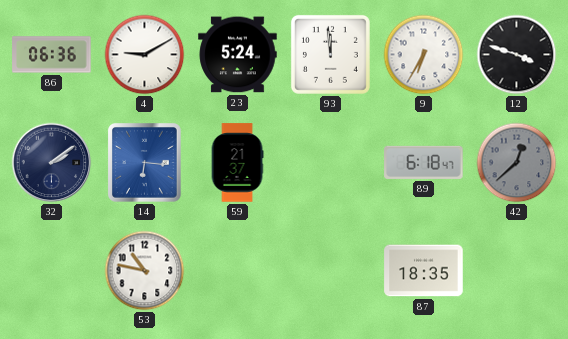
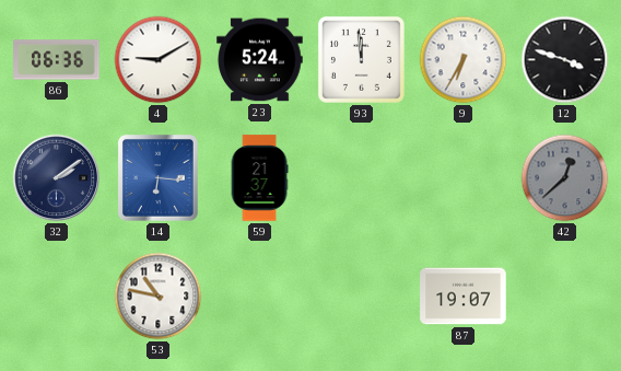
89: 6:18 -> none (424, 162)
87: 18:35 -> 19:07 (464, 297)
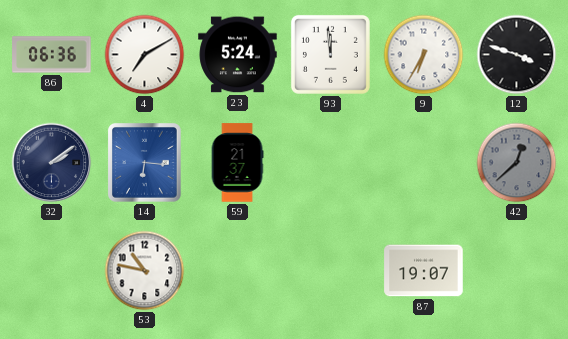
4: 9:10 -> 7:10 (145, 55)
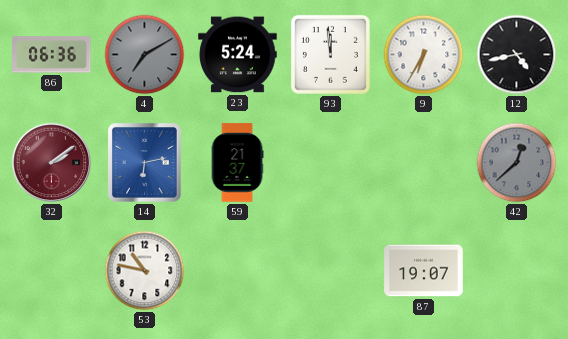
4 dial: white -> grey (145, 55)
12: 3:48 -> 4:43 (517, 55)
32 dial: navy -> burgundy (52, 163)
14: 6:16 -> 6:13 (145, 163)
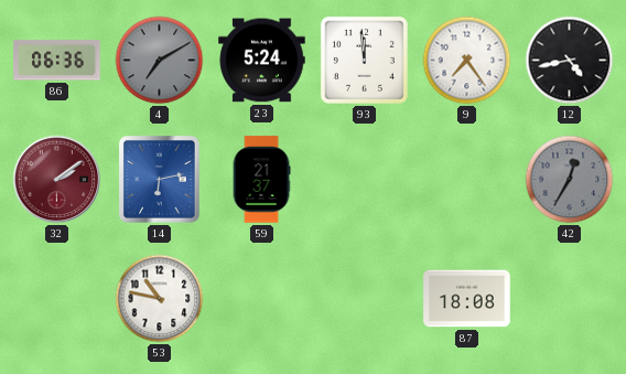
9: 6:35 -> 7:24 (467, 61)
42: 12:38 -> 12:35 (570, 180)
87: 19:07 -> 18:08 (467, 299)
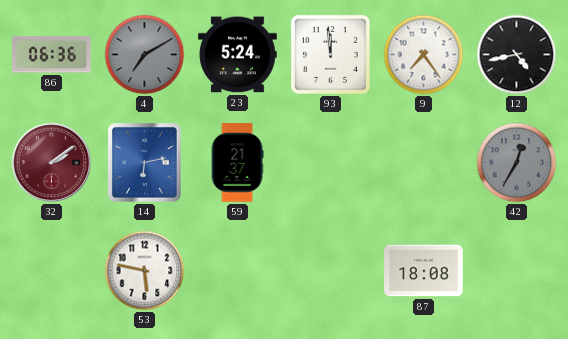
53: 10:47 -> 5:47 (145, 271)
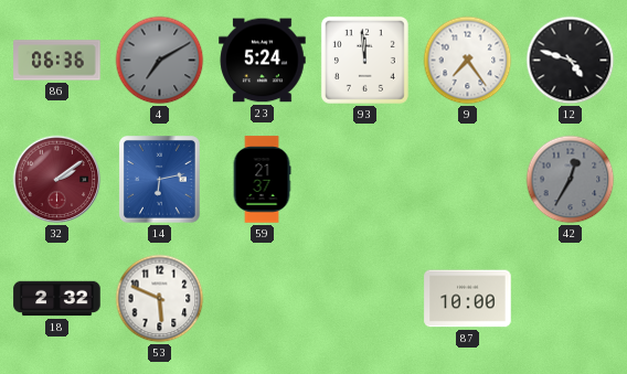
12: 4:43 -> 4:48 (571, 61)
18: none -> 2:32 (57, 299)
53: 5:47 -> 5:49 (160, 299)
87: 18:08 -> 10:00 (468, 299)
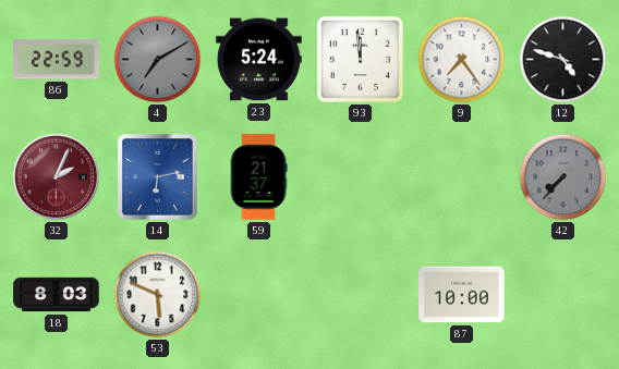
86: 06:36 -> 22:59 (57, 60)
32: 2:09 -> 2:04 (57, 177)
42: 12:35 -> 7:37 (563, 177)
18: 2:32 -> 8:03 (57, 295)
